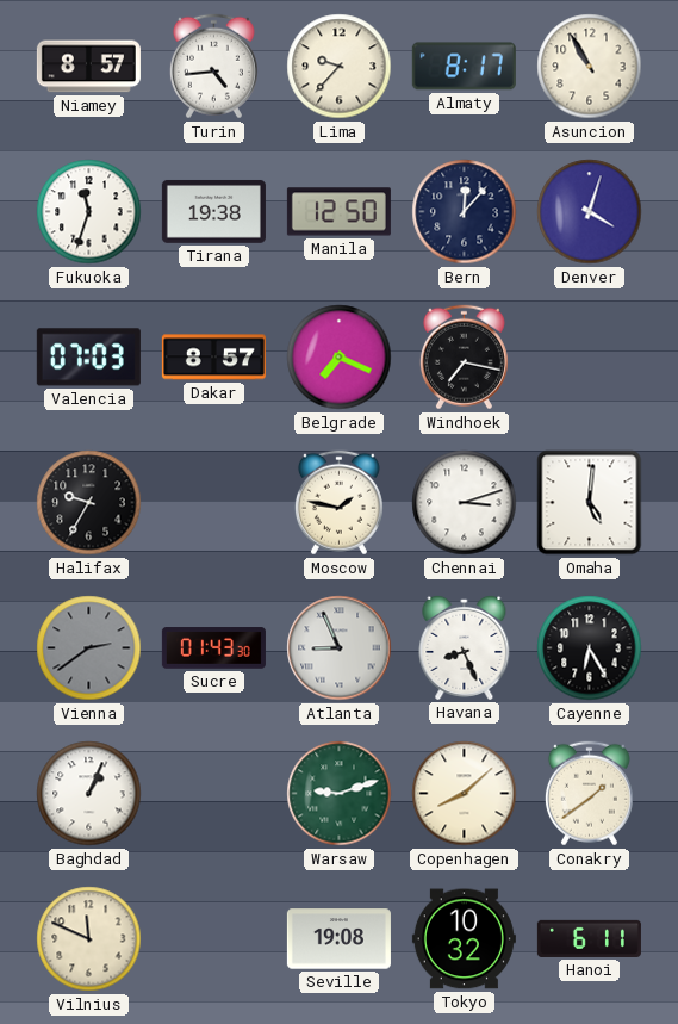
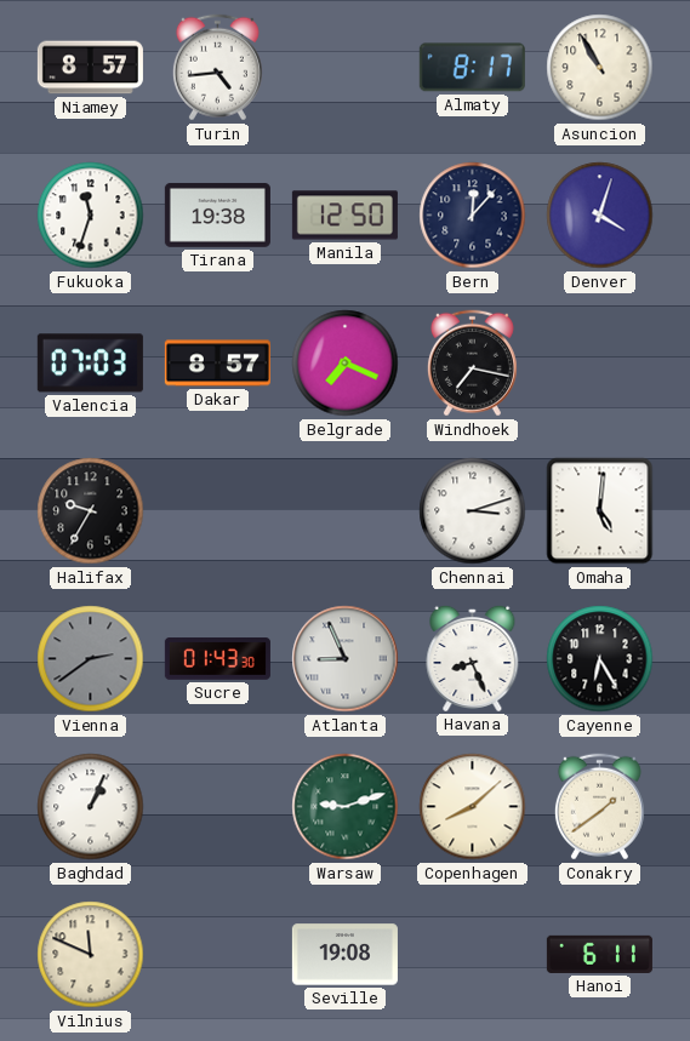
Lima: 9:37 -> none (340, 67)
Moscow: 1:47 -> none (338, 503)
Tokyo: 10:32 -> none (464, 939)
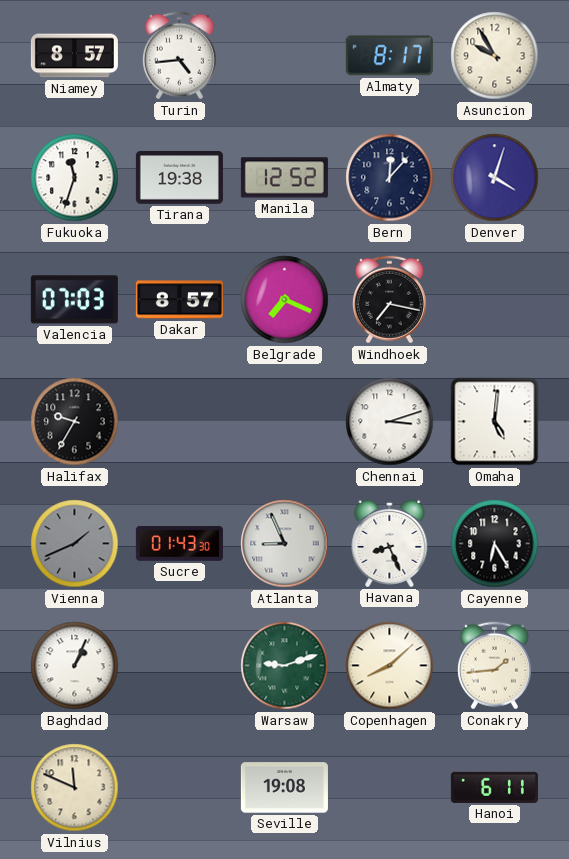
Asuncion: 10:55 -> 9:55 (495, 56)
Manila: 12:50 -> 12:52 (284, 178)
Vienna: 2:39 -> 1:41 (75, 544)
Conakry: 1:39 -> 1:44 (494, 666)
